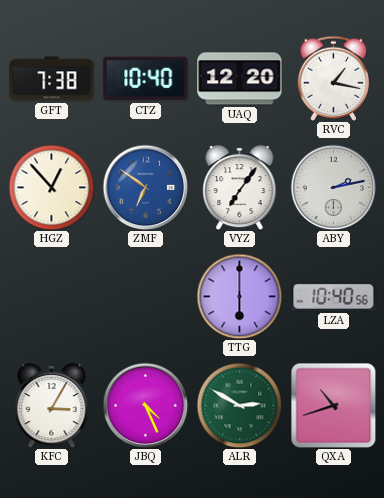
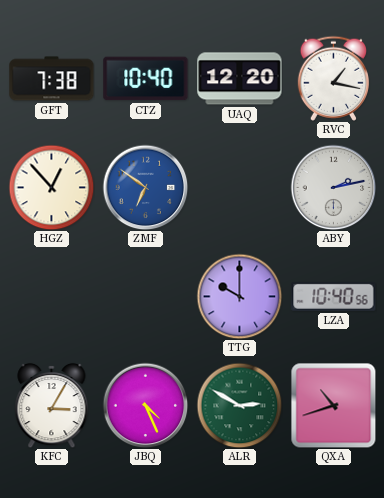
VYZ: 7:06 -> none (240, 187)
TTG: 6:00 -> 10:00 (239, 296)
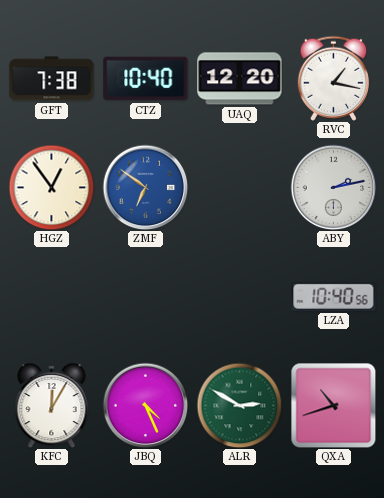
HGZ: 12:53 -> 12:54 (51, 187)
TTG: 10:00 -> none (239, 296)
KFC: 3:05 -> 12:05 (52, 405)
